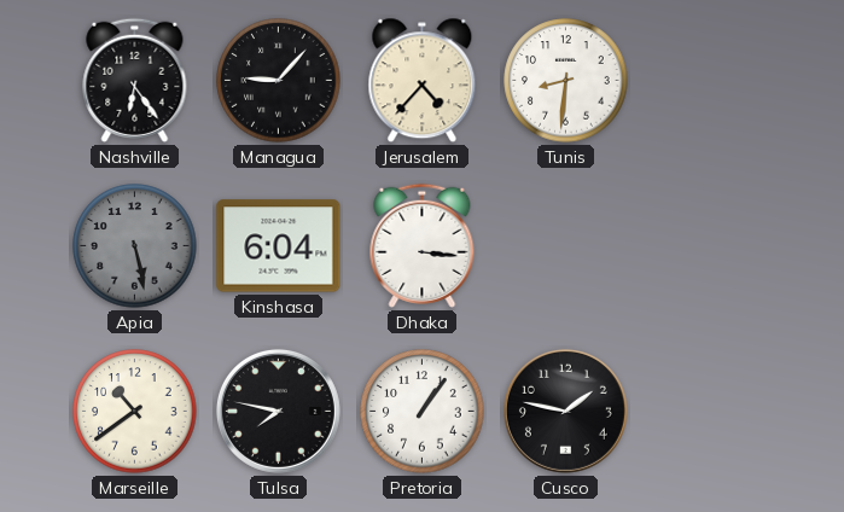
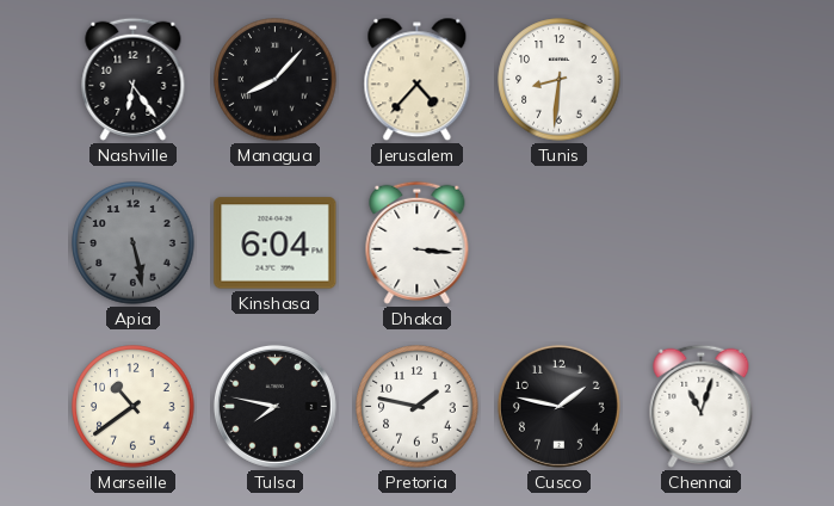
Managua: 9:07 -> 8:07 (276, 80)
Pretoria: 1:06 -> 1:47 (418, 407)
Chennai: none -> 11:03 (702, 406)
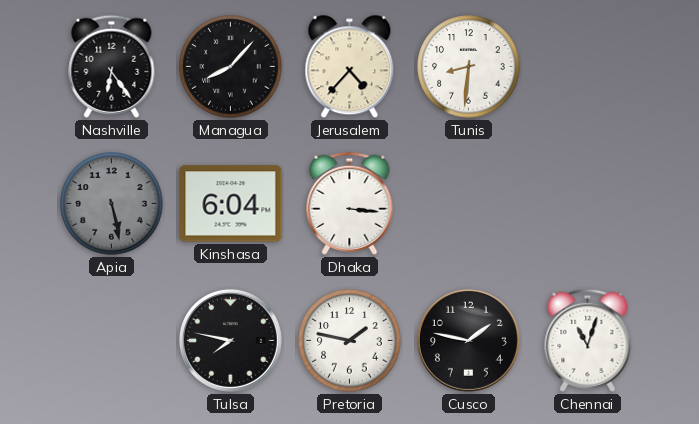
Marseille: 10:39 -> none (134, 407)
